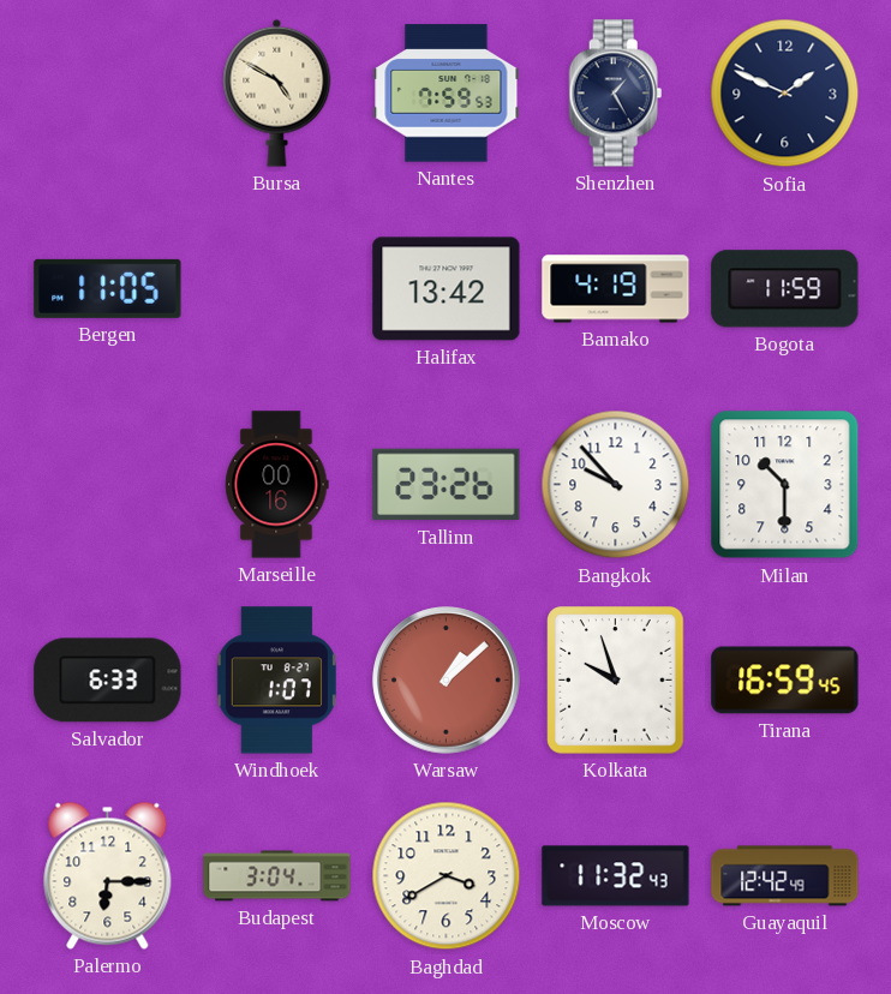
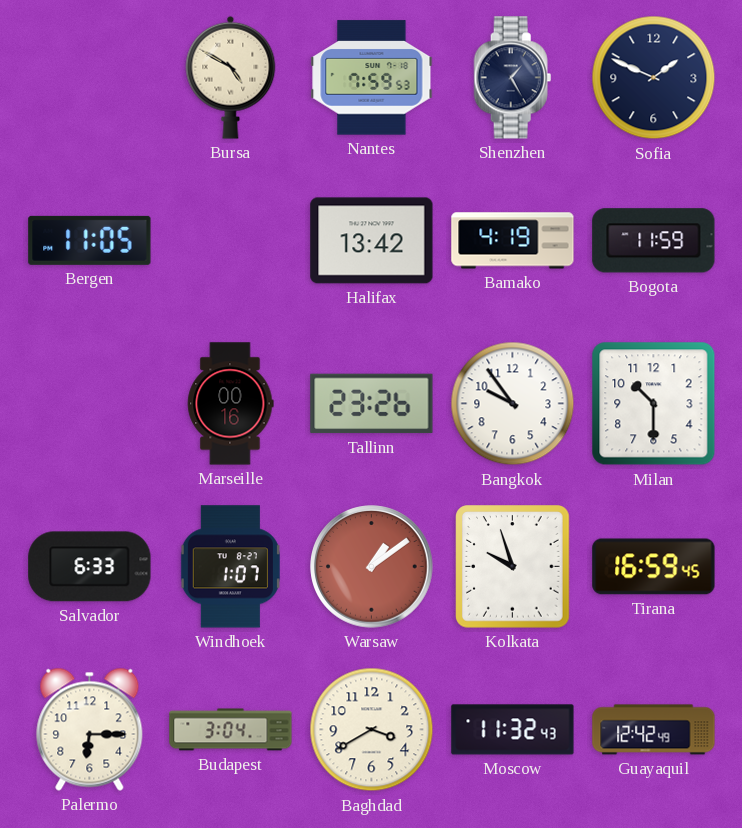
Bangkok: 9:53 -> 9:54 (513, 404)
Warsaw: 1:08 -> 1:09 (372, 567)
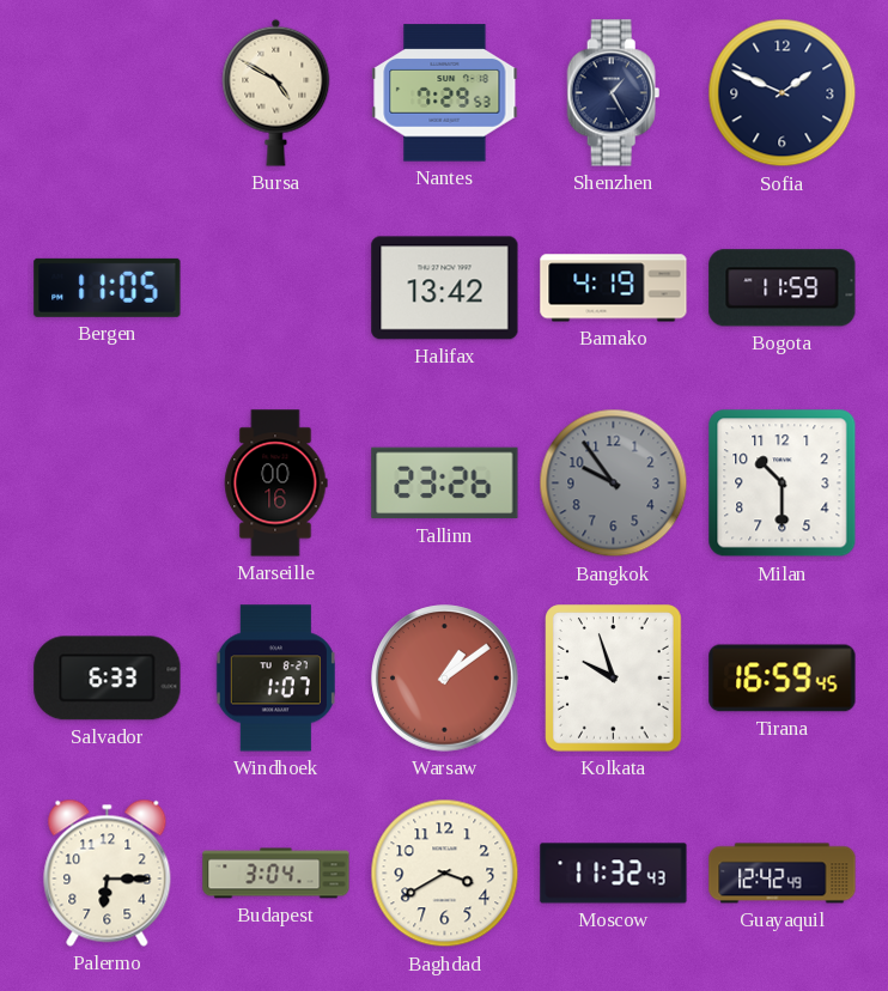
Nantes: 7:59 -> 7:29 (445, 93)
Bangkok dial: white -> grey (614, 484)
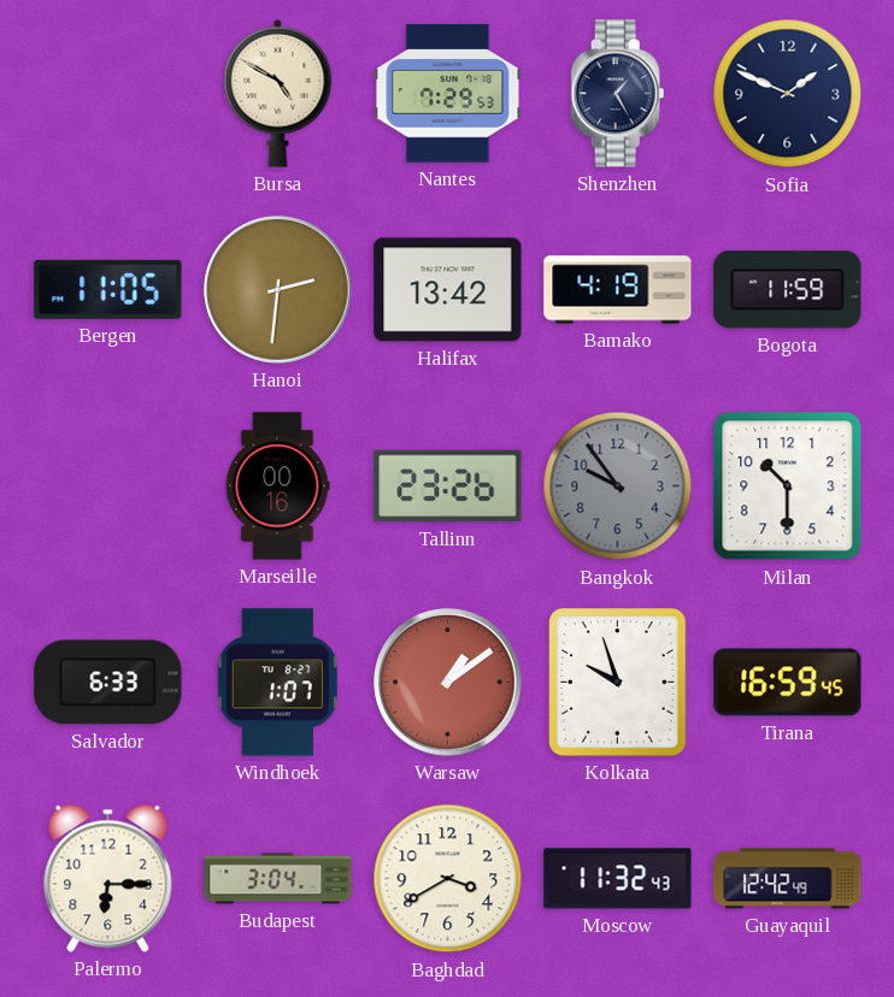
Hanoi: none -> 2:31 (278, 290)
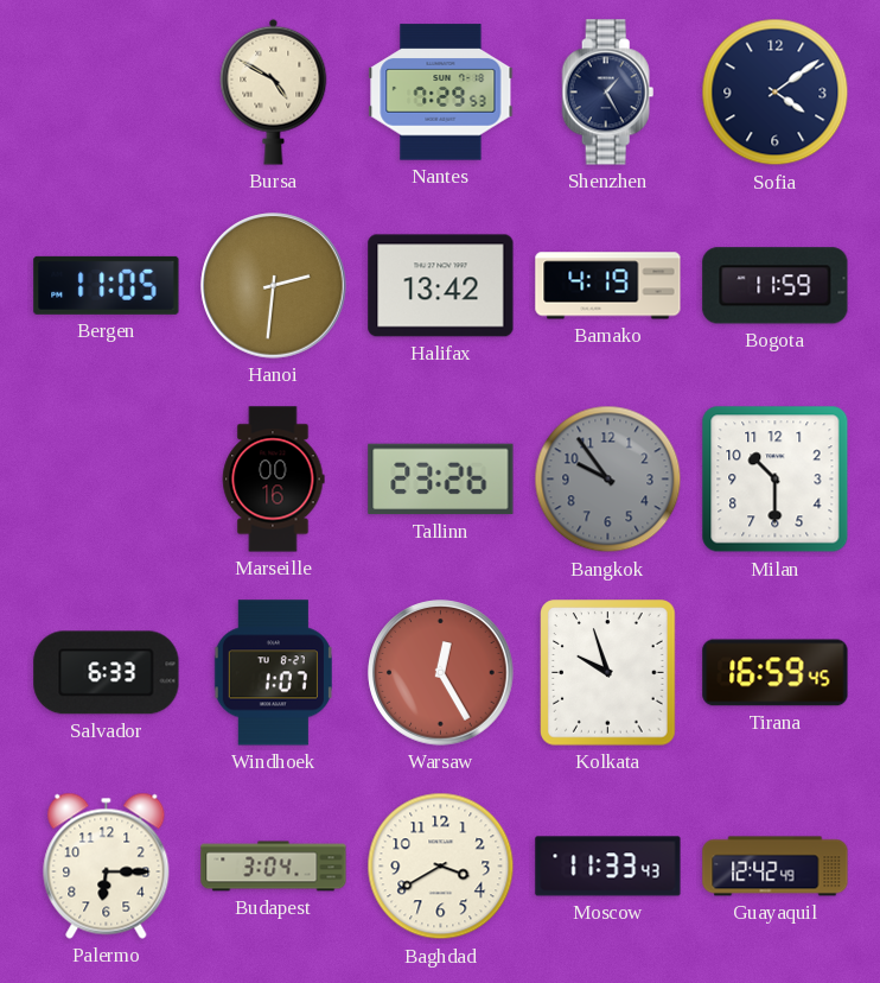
Sofia: 1:49 -> 4:09 (776, 93)
Warsaw: 1:09 -> 12:25 (441, 673)
Moscow: 11:32 -> 11:33 (608, 867)
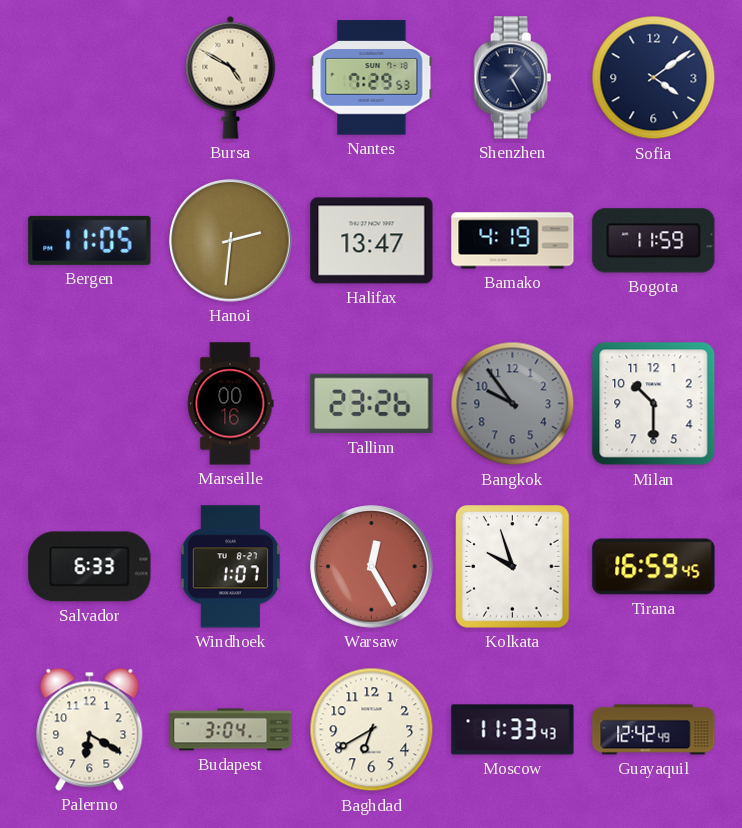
Halifax: 13:42 -> 13:47 (372, 241)
Palermo: 6:15 -> 6:20 (90, 729)
Baghdad: 3:40 -> 6:40 (372, 730)
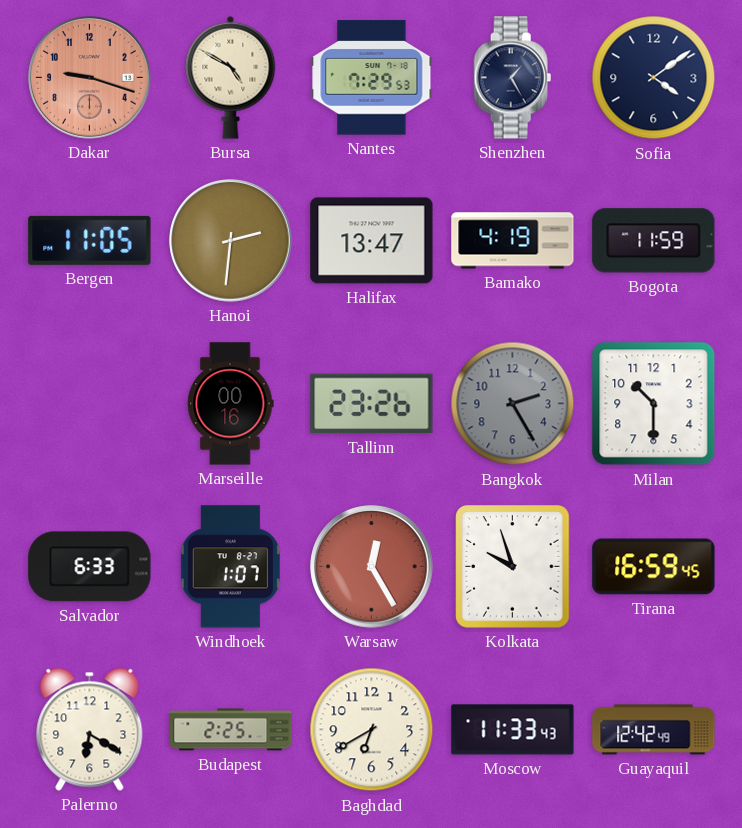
Dakar: none -> 9:18 (90, 78)
Bangkok: 9:54 -> 2:25 (513, 404)
Budapest: 3:04 -> 2:25 (231, 730)
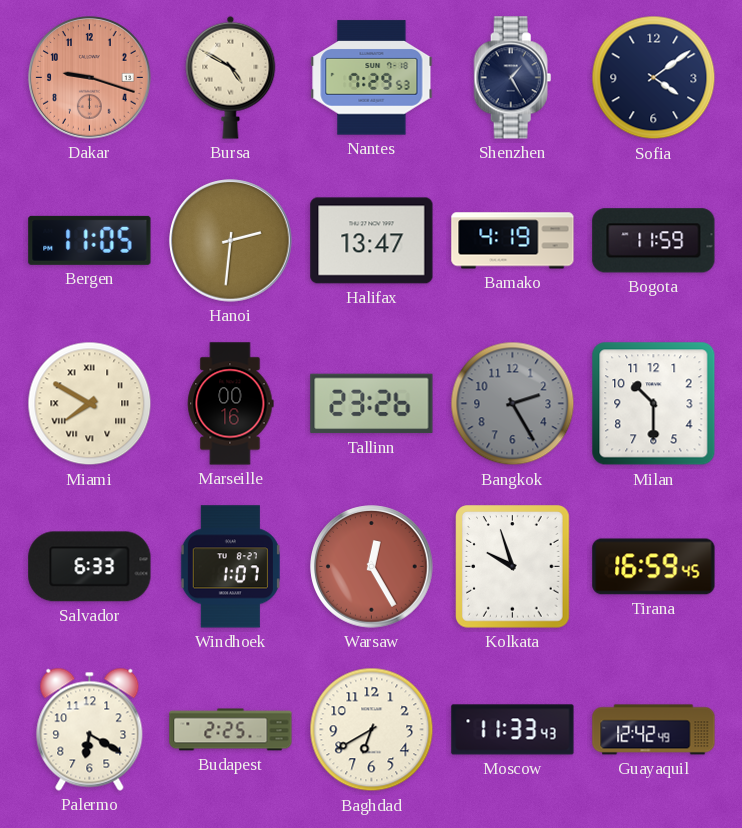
Miami: none -> 7:50 (90, 404)
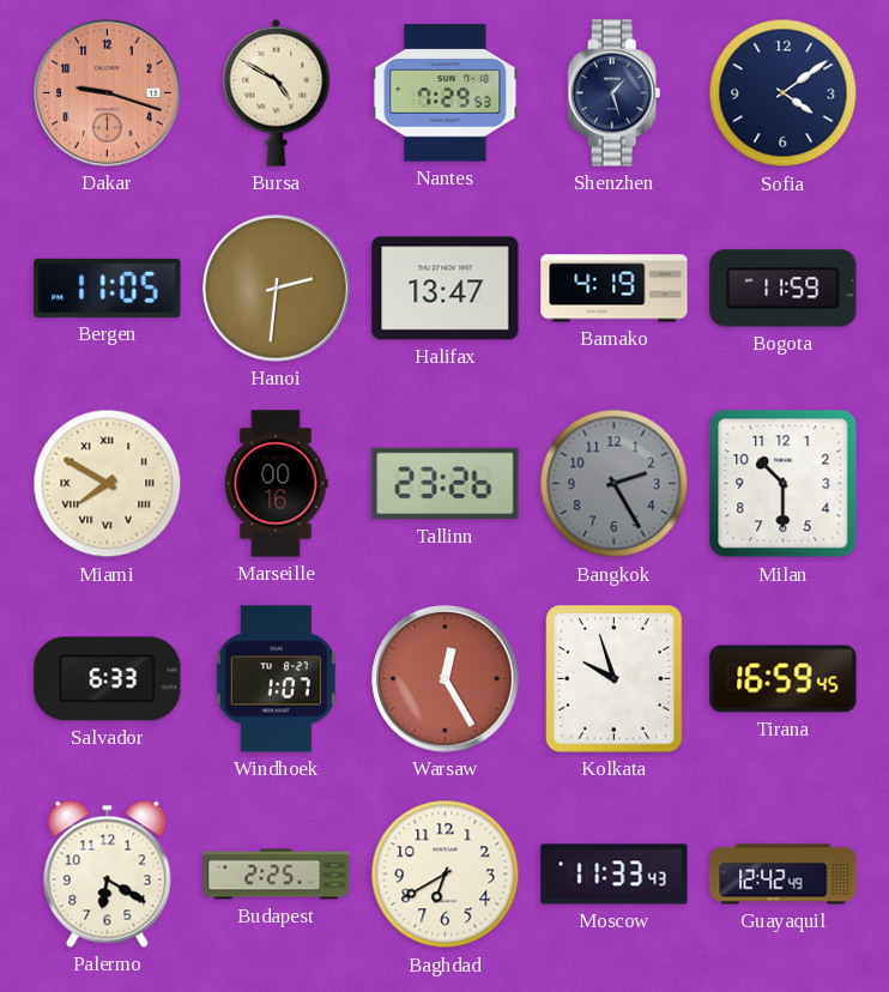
Shenzhen: 1:25 -> 1:27 (615, 93)
